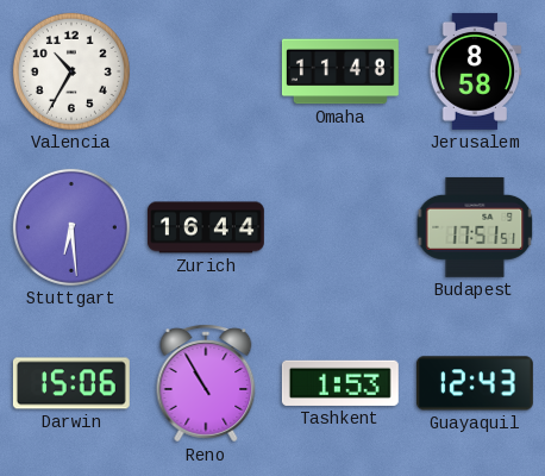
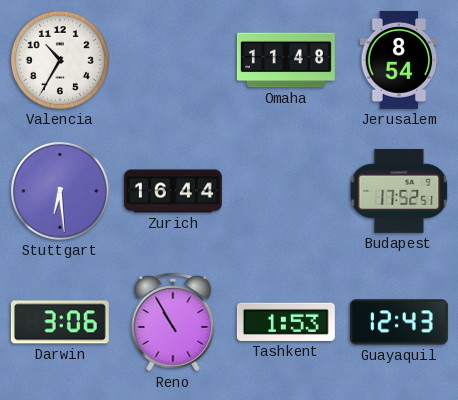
Jerusalem: 8:58 -> 8:54 (399, 60)
Budapest: 17:51 -> 17:52 (399, 191)
Darwin: 15:06 -> 3:06 (60, 322)
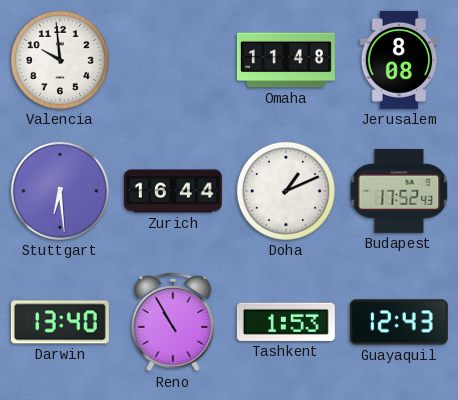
Valencia: 10:35 -> 9:59 (60, 60)
Jerusalem: 8:54 -> 8:08 (399, 60)
Doha: none -> 1:11 (286, 191)
Budapest: 17:52:51 -> 17:52:43 (399, 191)
Darwin: 3:06 -> 13:40 (60, 322)
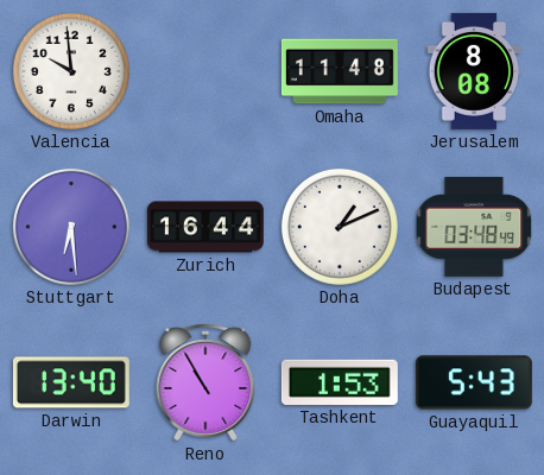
Budapest: 17:52 -> 03:48 (474, 227)
Guayaquil: 12:43 -> 5:43 (474, 382)
